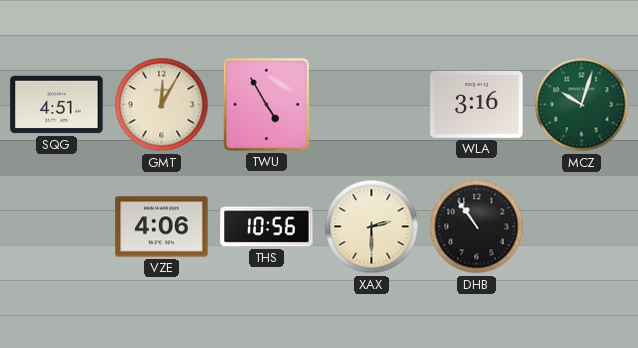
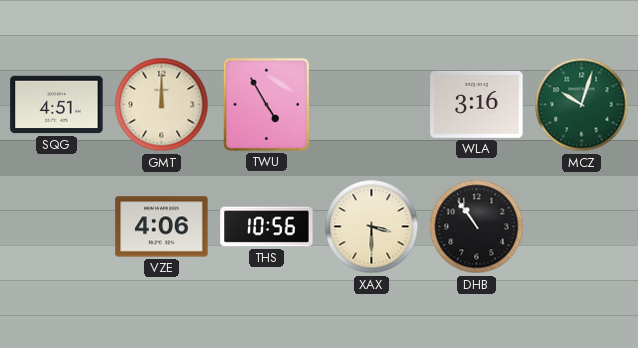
GMT: 12:05 -> 12:00 (162, 105)
XAX: 2:30 -> 3:30 (372, 227)
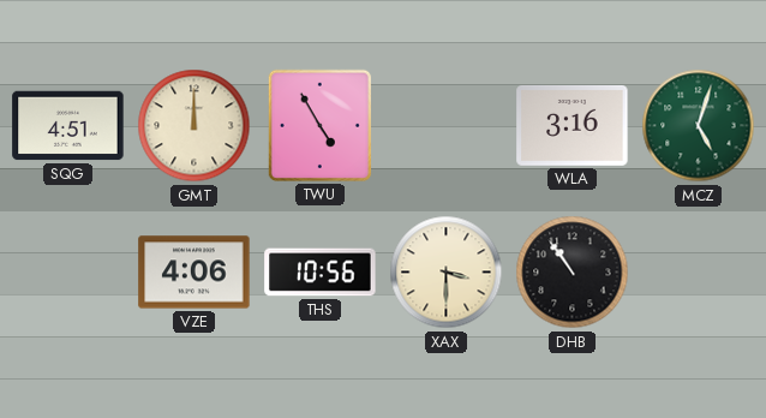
MCZ: 10:03 -> 5:03 (699, 126)
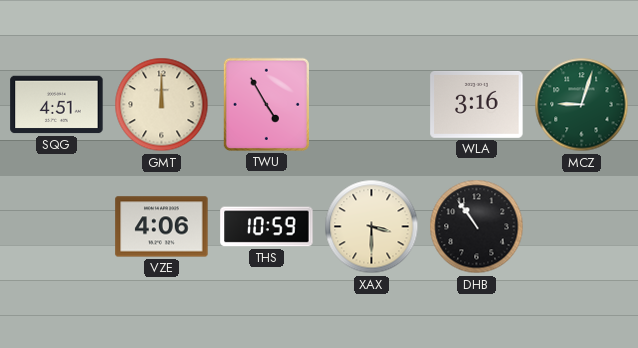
MCZ: 5:03 -> 9:03 (582, 105)
THS: 10:56 -> 10:59 (267, 227)
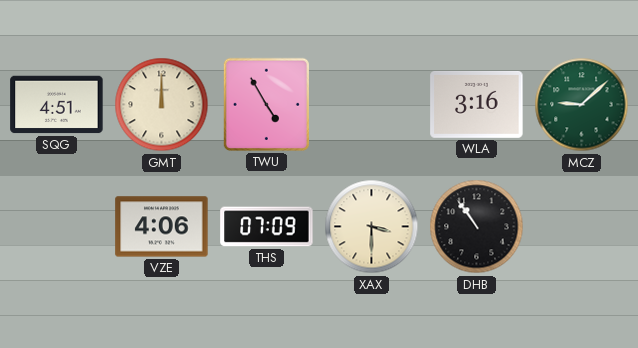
MCZ: 9:03 -> 9:08 (582, 105)
THS: 10:59 -> 07:09 (267, 227)
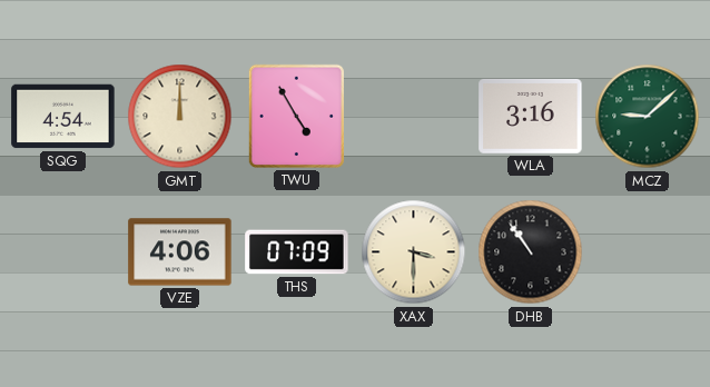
SQG: 4:51 -> 4:54 (63, 117)
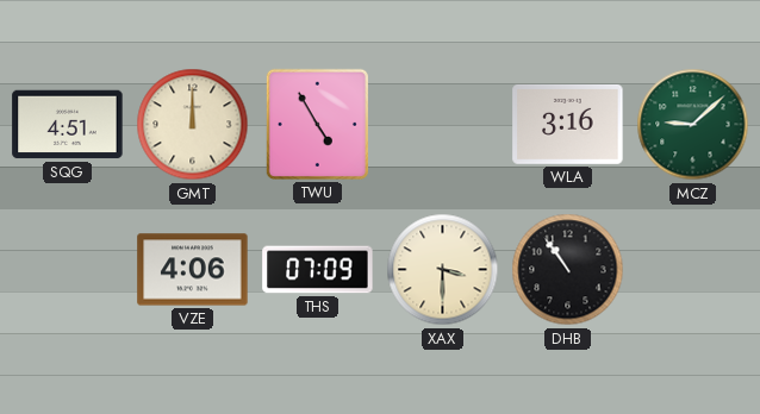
SQG: 4:54 -> 4:51 (68, 125)
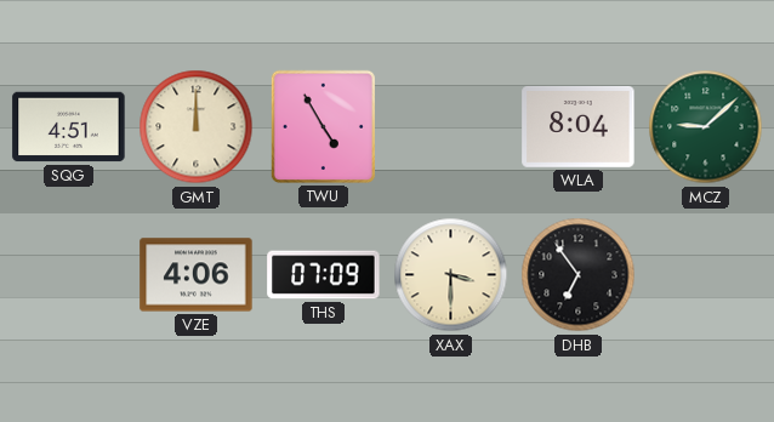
WLA: 3:16 -> 8:04 (579, 126)
DHB: 10:54 -> 6:54 (579, 275)
